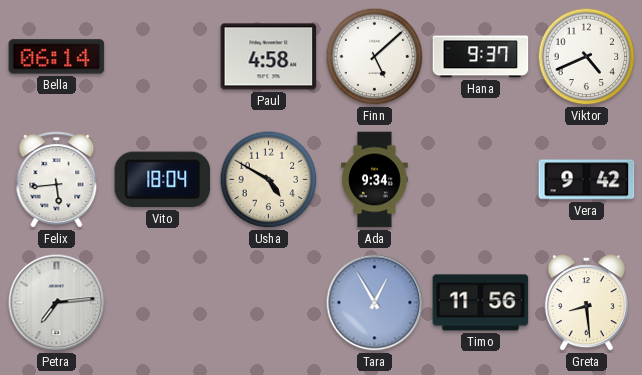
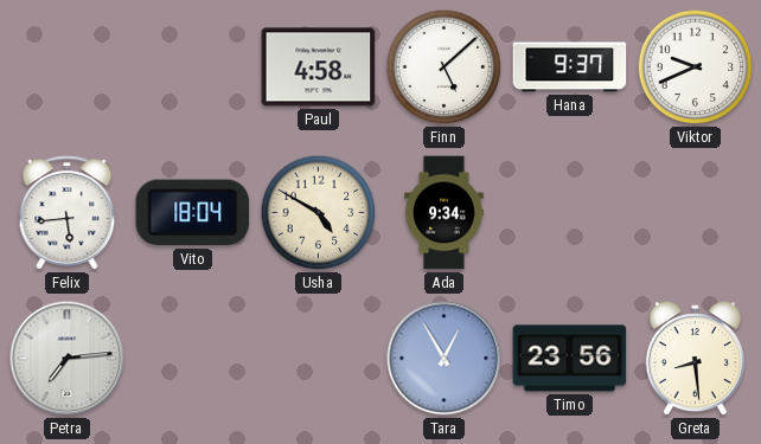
Bella: 06:14 -> none (57, 57)
Viktor: 4:41 -> 9:41 (696, 67)
Vera: 9:42 -> none (587, 180)
Timo: 11:56 -> 23:56 (570, 359)
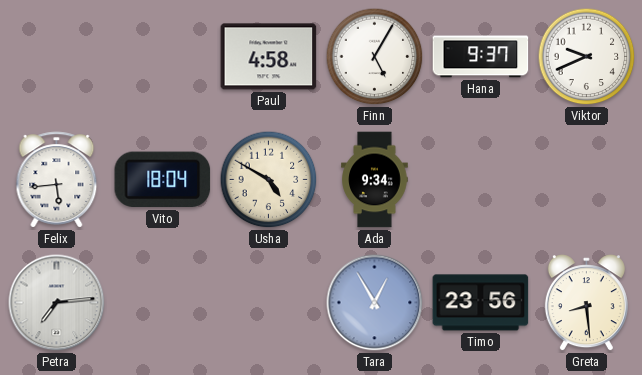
Finn: 5:08 -> 5:05 (375, 57)
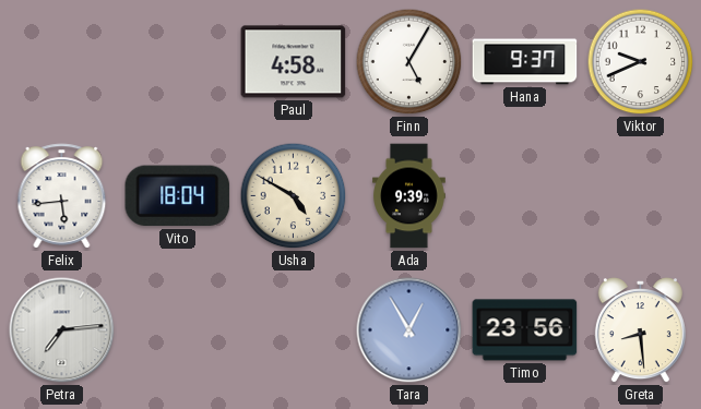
Ada: 9:34 -> 9:39 (409, 196)
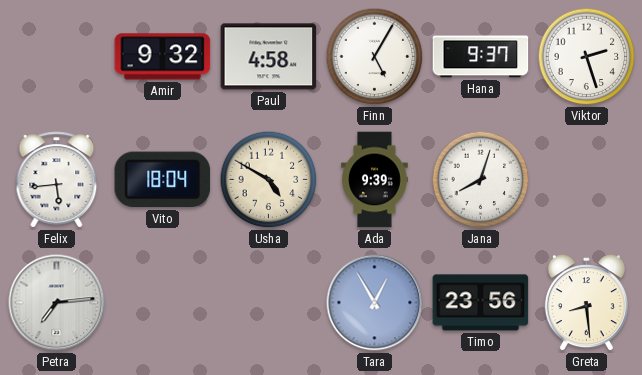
Amir: none -> 9:32 (163, 57)
Viktor: 9:41 -> 2:27 (587, 57)
Jana: none -> 8:03 (481, 180)
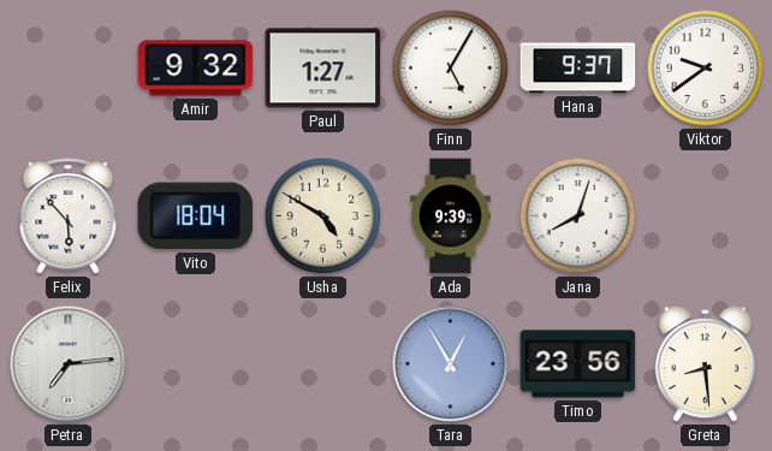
Paul: 4:58 -> 1:27 (323, 69)
Viktor: 2:27 -> 9:39 (706, 69)
Felix: 5:44 -> 5:53 (69, 216)
